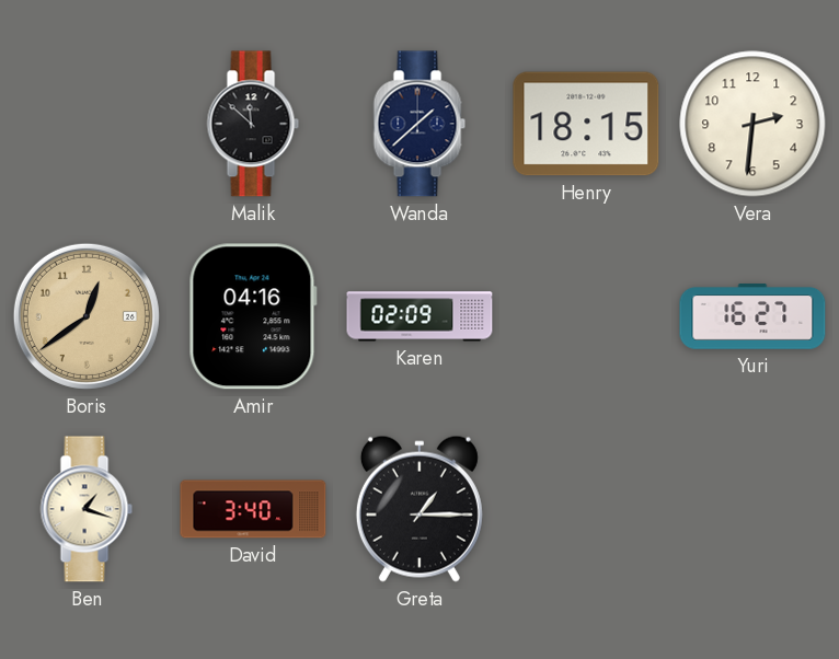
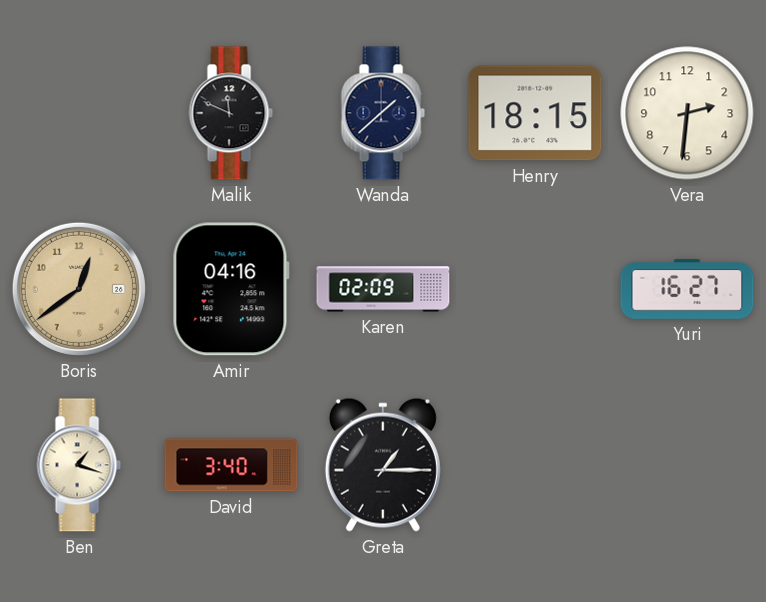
Malik: 11:52 -> 11:49 (231, 113)
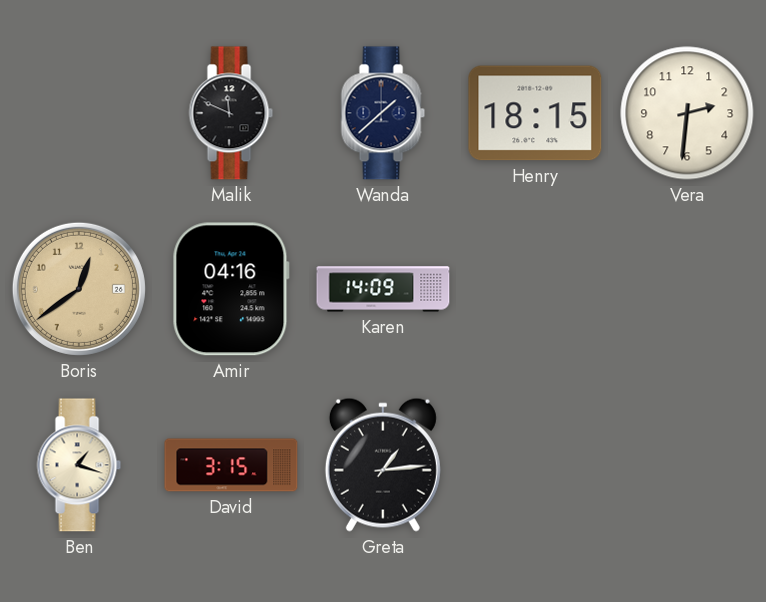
Karen: 02:09 -> 14:09 (383, 289)
Yuri: 16:27 -> none (687, 289)
David: 3:40 -> 3:15 (231, 465)
Greta: 1:15 -> 1:14 (383, 465)
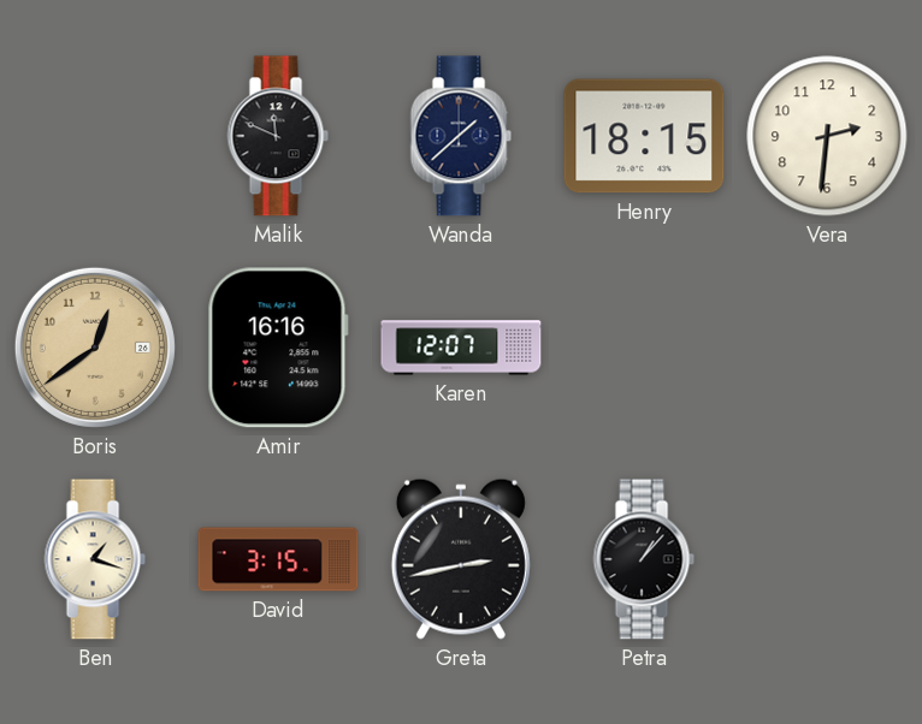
Amir: 04:16 -> 16:16 (278, 348)
Karen: 14:09 -> 12:07 (461, 348)
Greta: 1:14 -> 2:43 (461, 559)
Petra: none -> 1:07 (644, 559)
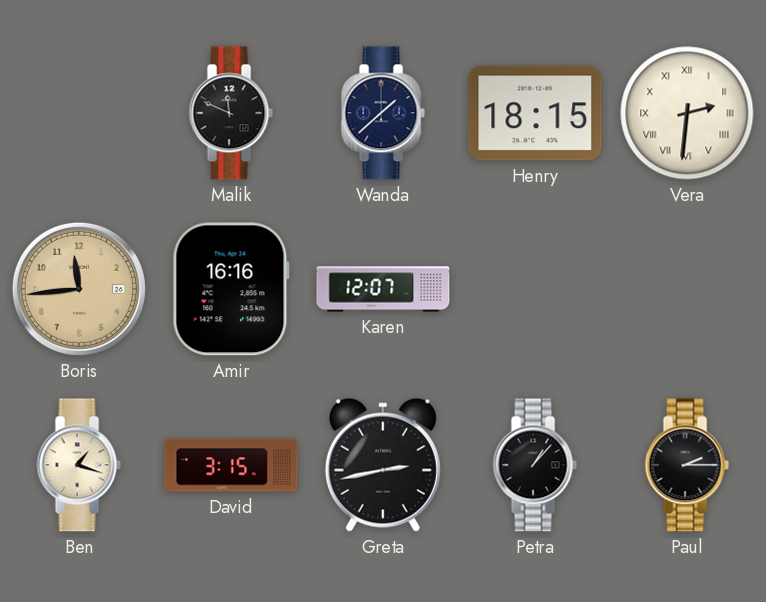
Vera numerals: Arabic -> Roman (687, 113)
Boris: 12:39 -> 11:44 (79, 289)
Paul: none -> 2:15 (687, 465)
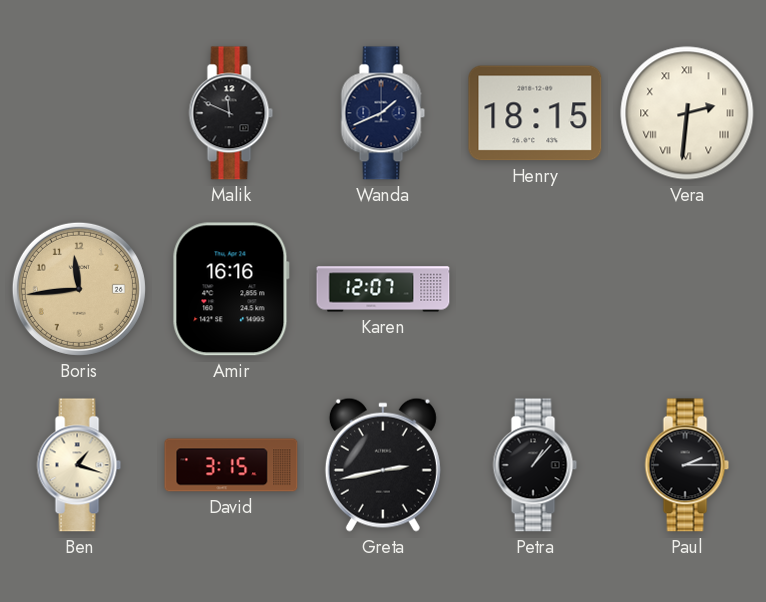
Wanda: 1:38 -> 1:41 (383, 113)
